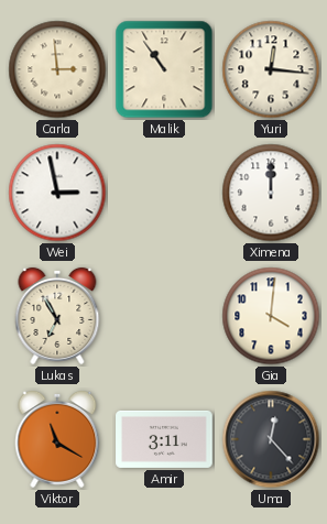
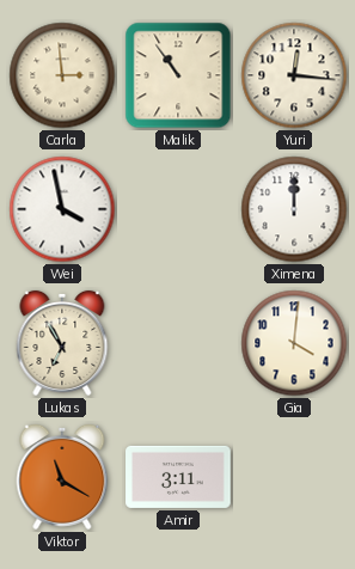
Wei: 2:58 -> 3:58 (62, 209)
Uma: 12:23 -> none (271, 439)
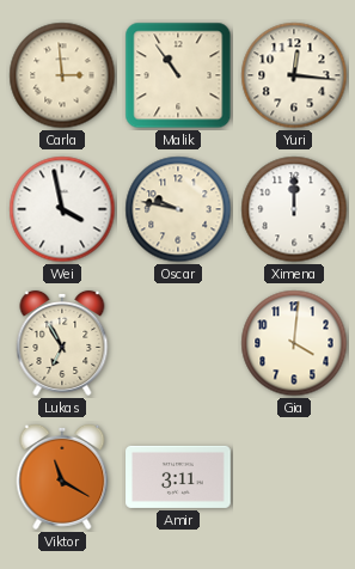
Oscar: none -> 9:47 (178, 209)
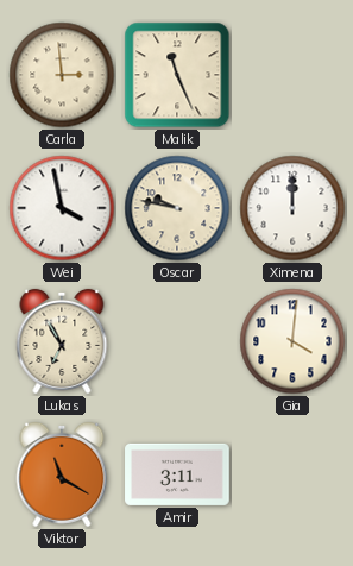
Malik: 10:54 -> 11:26 (177, 75)
Yuri: 12:16 -> none (294, 75)
